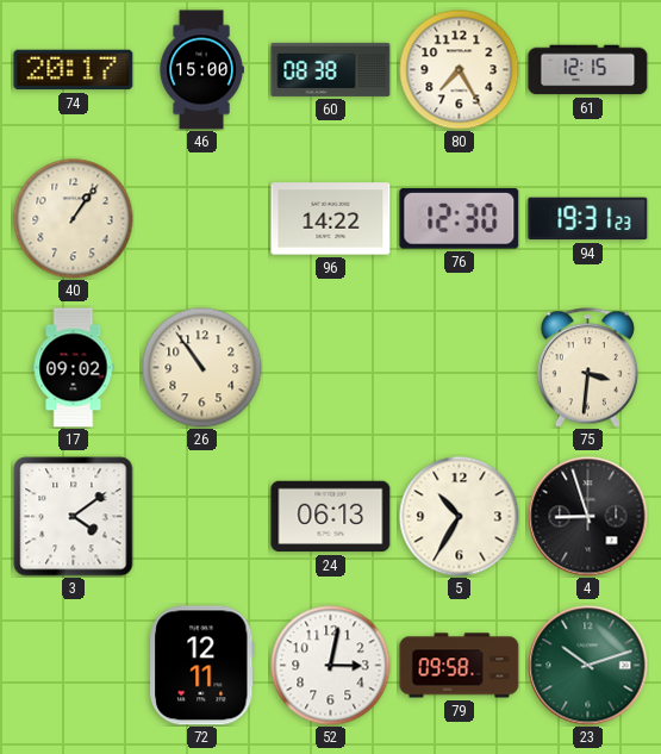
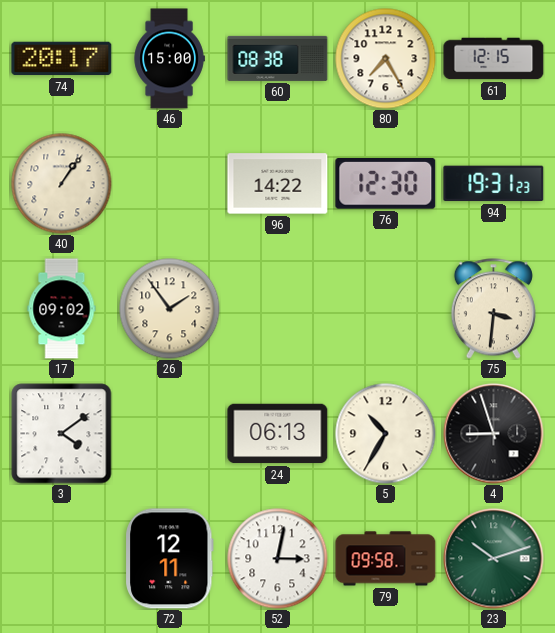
26: 10:54 -> 1:54 (170, 309)
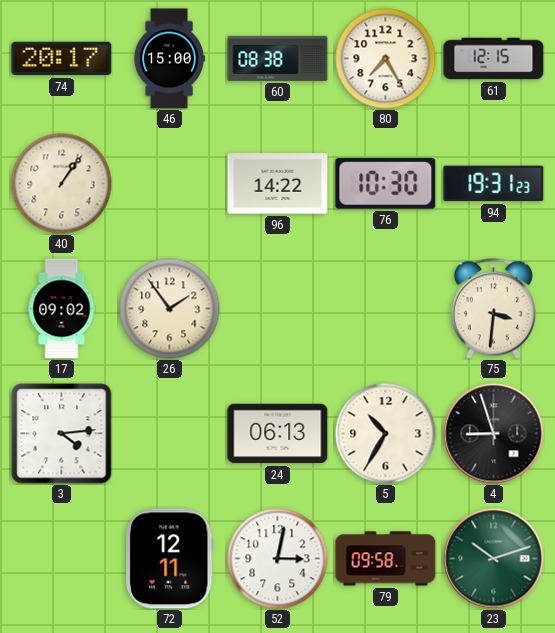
76: 12:30 -> 10:30 (386, 184)
3: 4:09 -> 4:14 (62, 434)
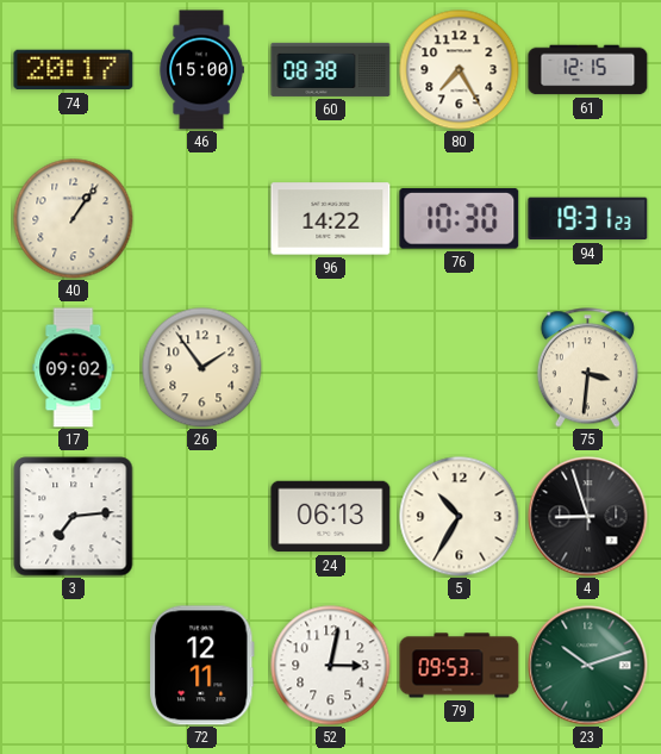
3: 4:14 -> 7:14 (74, 517)
79: 09:58 -> 09:53 (460, 666)
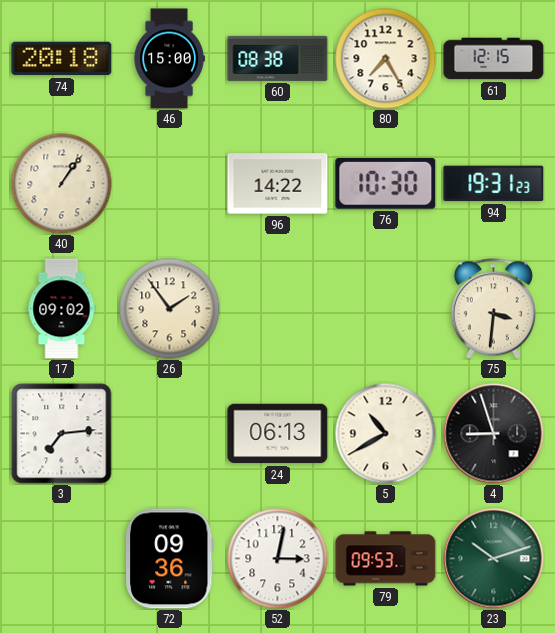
74: 20:17 -> 20:18 (62, 59)
5: 10:35 -> 10:40 (386, 434)
72: 12:11 -> 09:36 (170, 559)
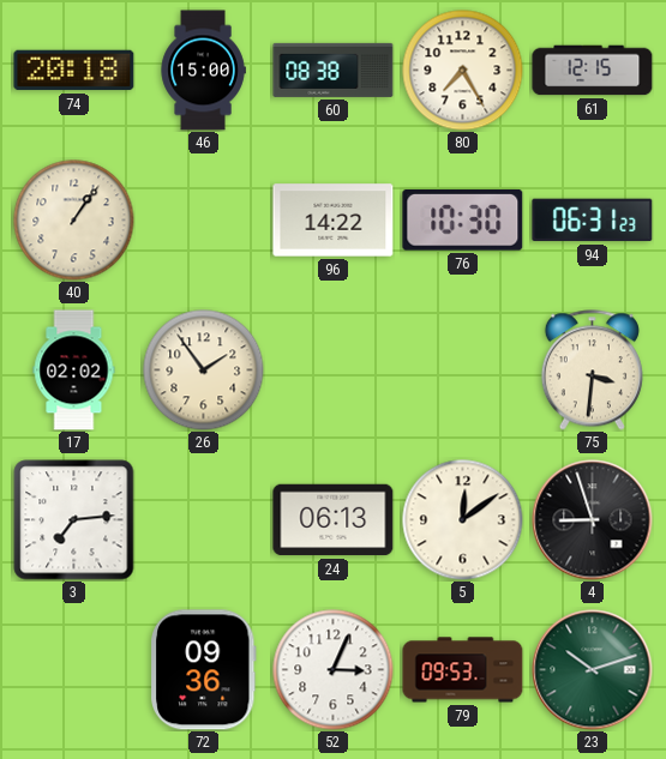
94: 19:31 -> 06:31 (593, 221)
17: 09:02 -> 02:02 (74, 371)
5: 10:40 -> 12:09 (463, 520)
52: 3:02 -> 3:04 (334, 670)
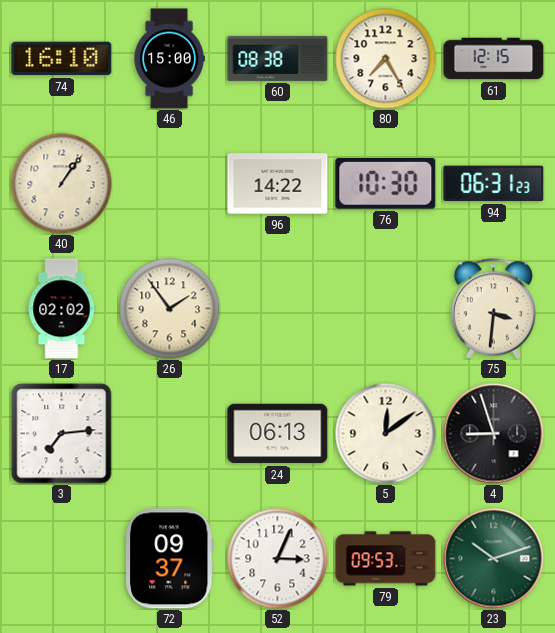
74: 20:18 -> 16:10 (62, 59)
72: 09:36 -> 09:37 (170, 559)
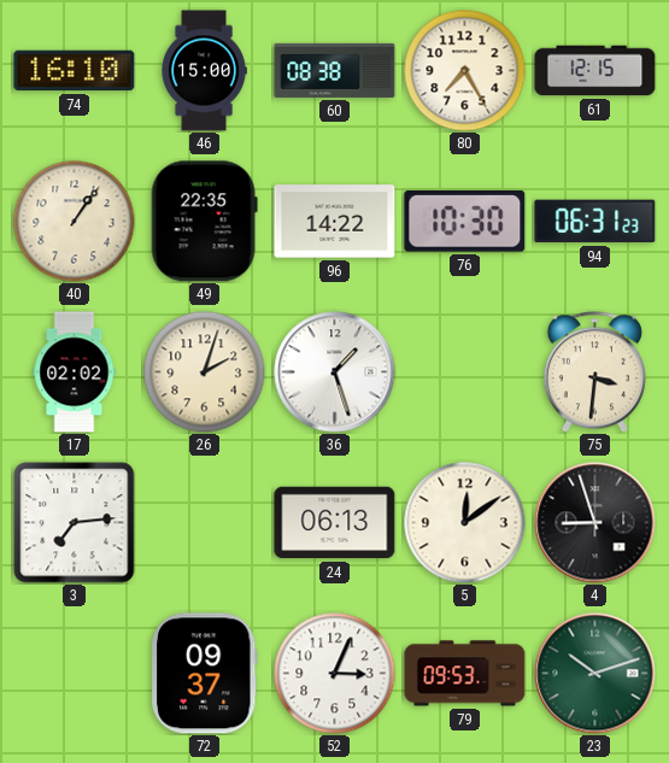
49: none -> 22:35 (204, 222)
26: 1:54 -> 2:03 (205, 372)
36: none -> 1:27 (335, 372)
